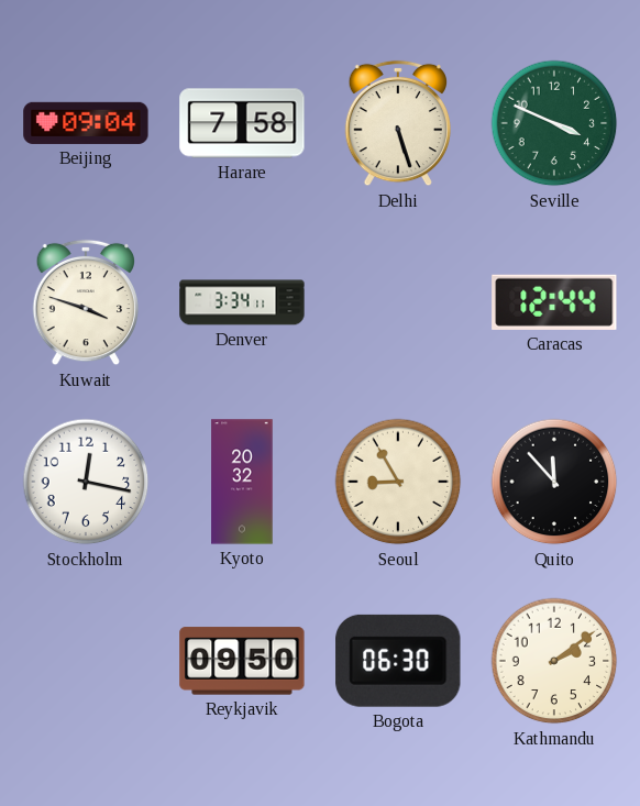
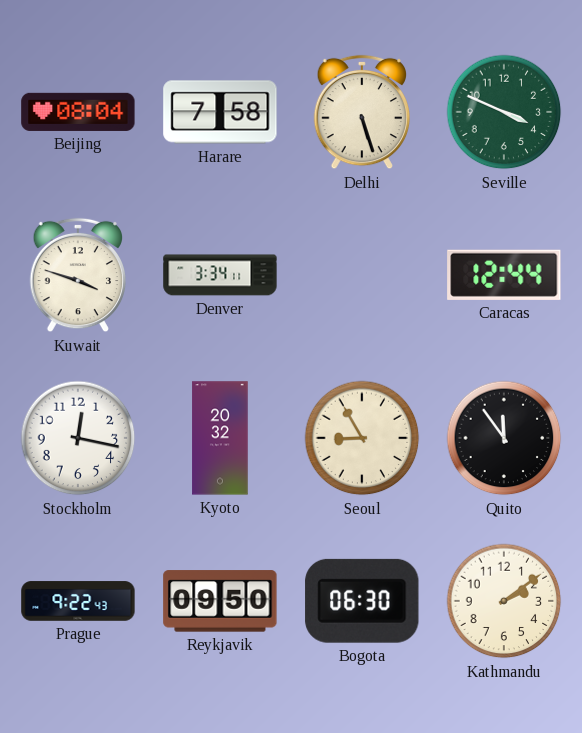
Beijing: 09:04 -> 08:04 (78, 112)
Quito: 11:53 -> 11:54 (504, 438)
Prague: none -> 9:22 (78, 601)
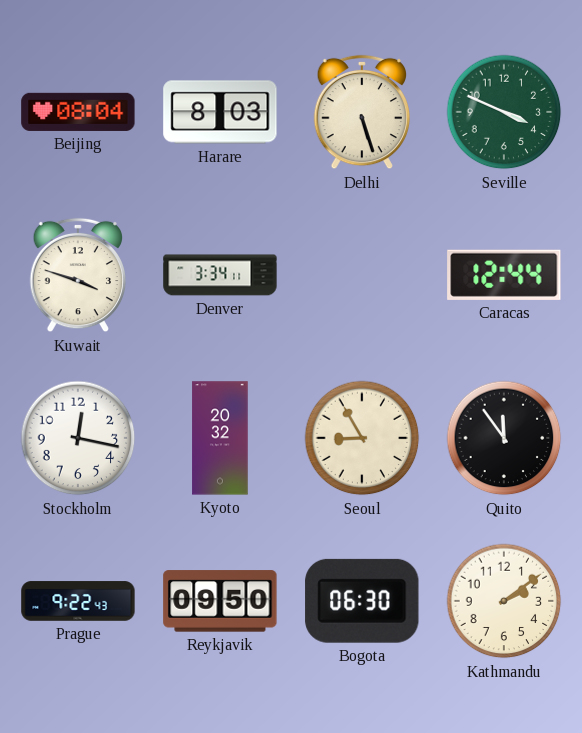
Harare: 7:58 -> 8:03 (220, 112)
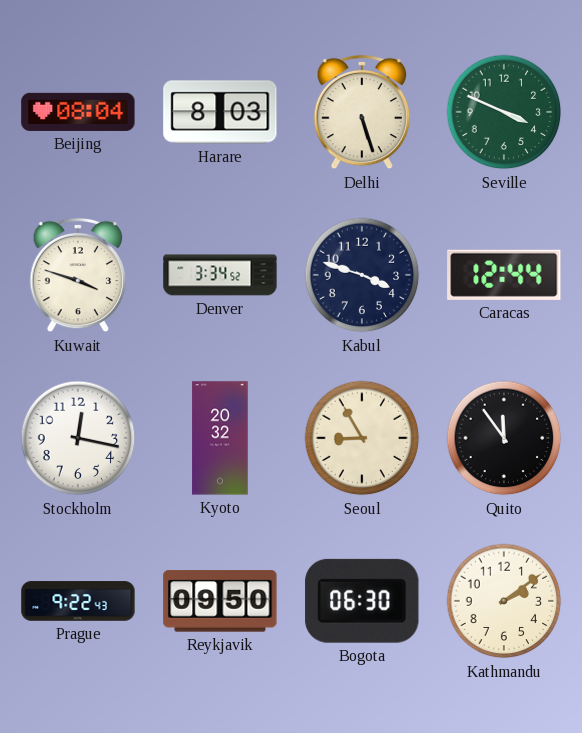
Denver: 3:34:11 -> 3:34:52 (220, 275)
Kabul: none -> 3:48 (362, 275)
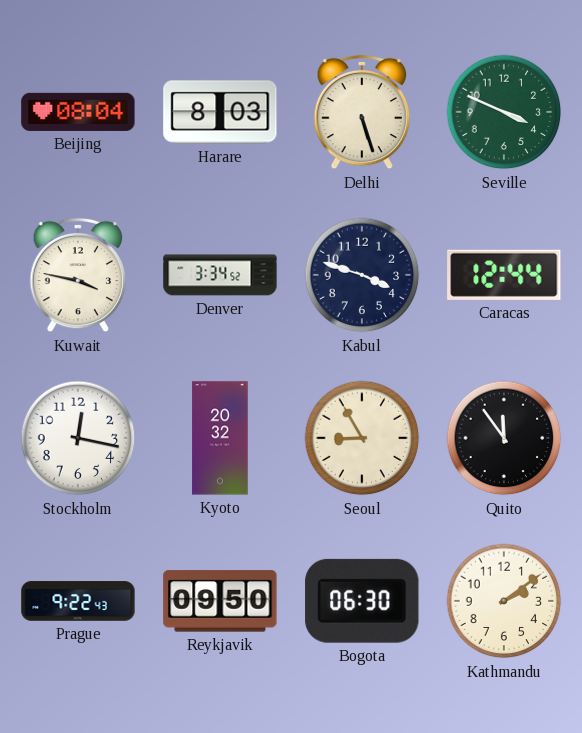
Kuwait: 3:48 -> 3:47 (77, 275)
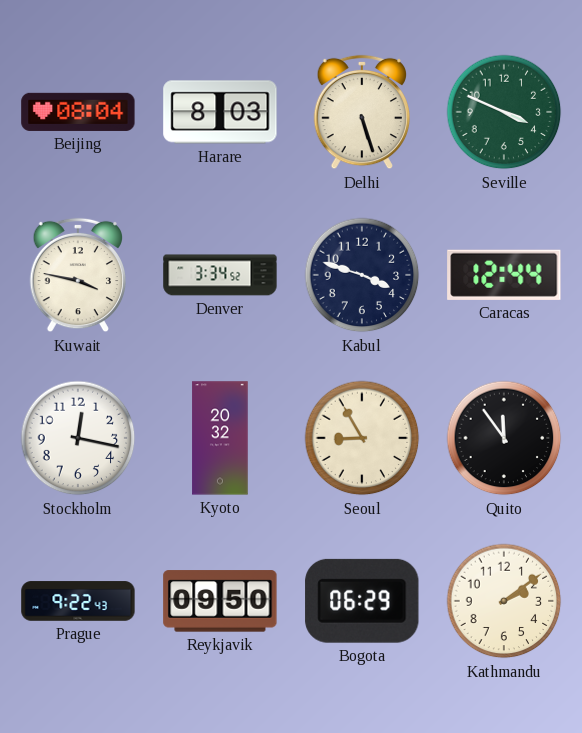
Bogota: 06:30 -> 06:29 (362, 601)
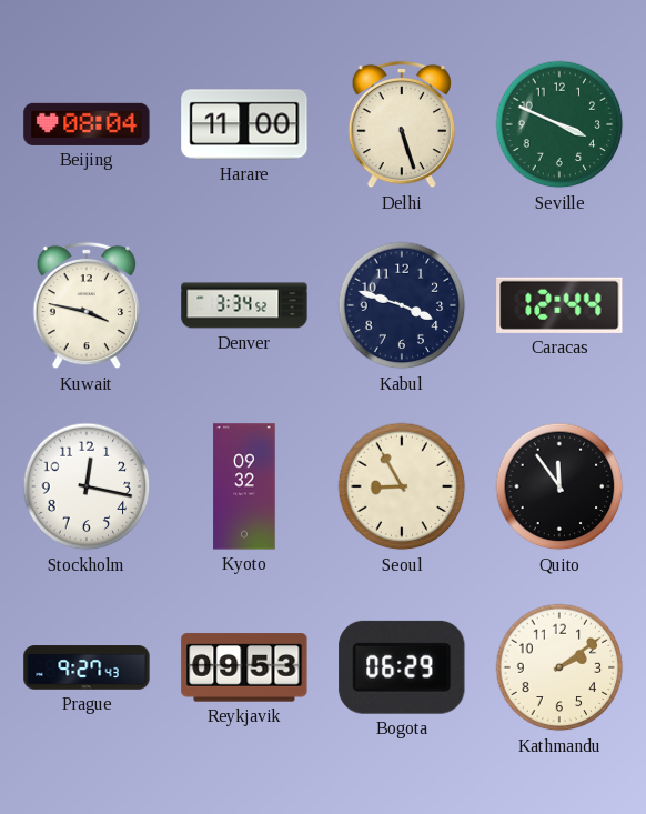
Harare: 8:03 -> 11:00 (244, 124)
Kyoto: 20:32 -> 09:32 (244, 486)
Prague: 9:22 -> 9:27 (87, 667)
Reykjavik: 09:50 -> 09:53 (244, 667)
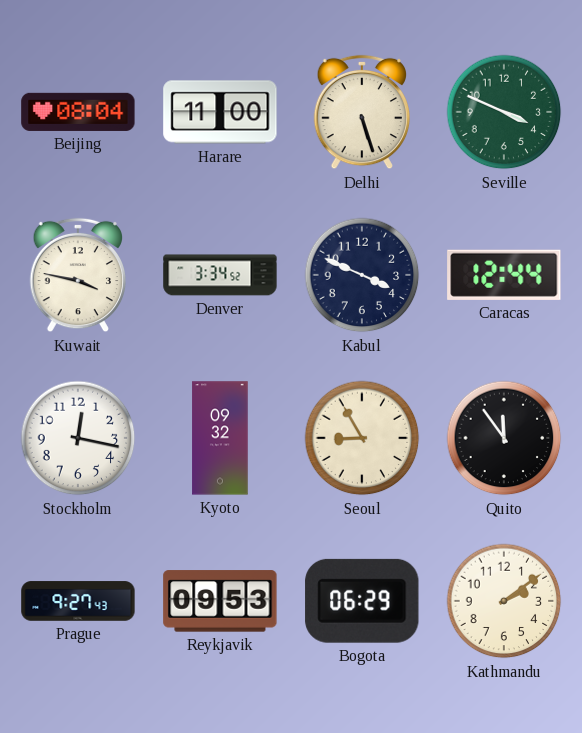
Kabul: 3:48 -> 3:49 (362, 275)
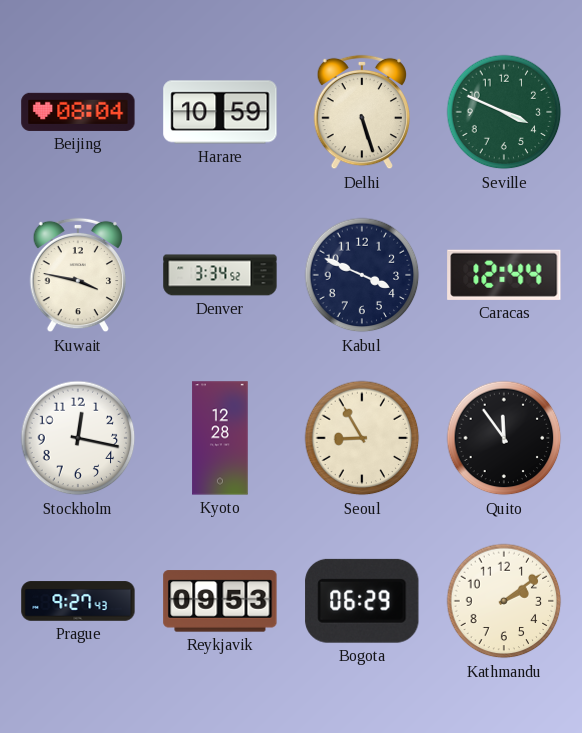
Harare: 11:00 -> 10:59 (220, 112)
Kyoto: 09:32 -> 12:28 (220, 438)
